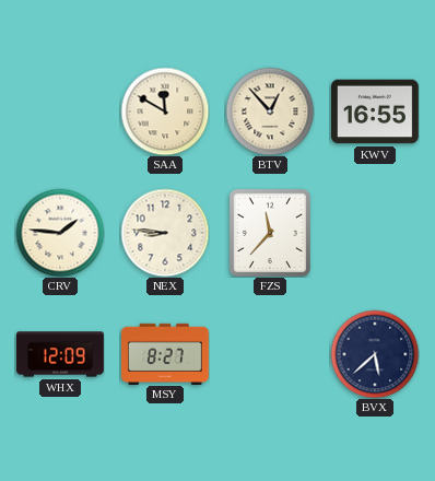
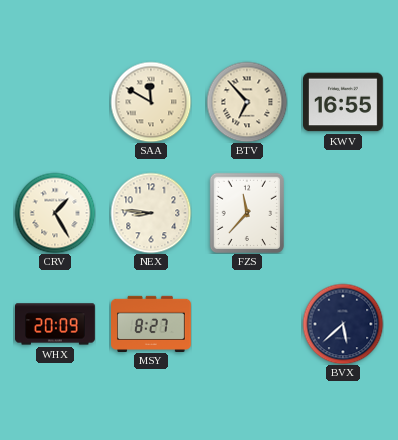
BTV: 12:53 -> 6:53 (247, 102)
CRV: 1:46 -> 1:25 (55, 213)
WHX: 12:09 -> 20:09 (56, 324)
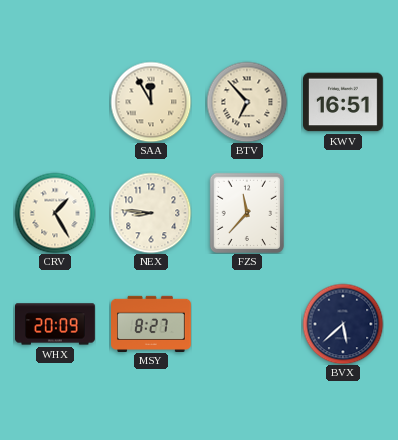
SAA: 11:50 -> 11:55 (151, 102)
KWV: 16:55 -> 16:51 (344, 102)
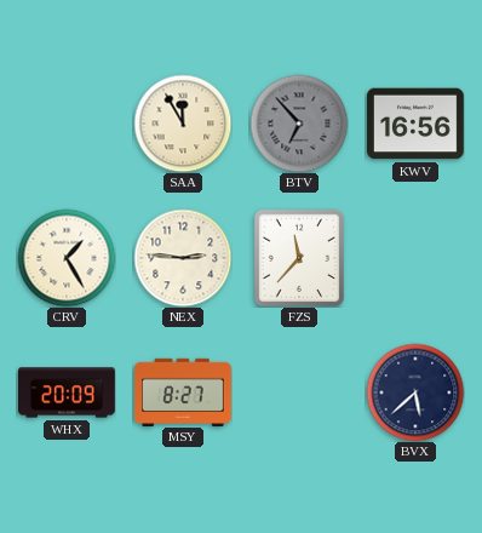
BTV dial: cream -> grey (299, 124)
KWV: 16:51 -> 16:56 (417, 124)
NEX: 8:46 -> 2:46 (183, 258)
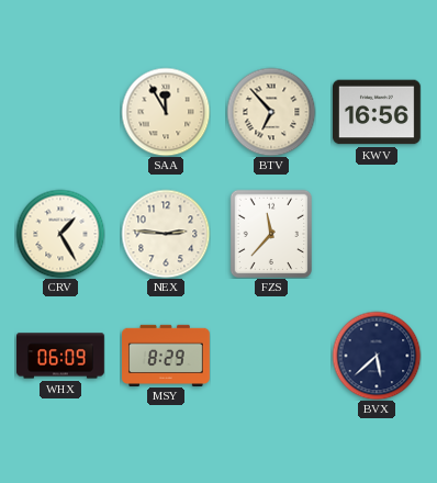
BTV dial: grey -> cream (271, 112)
WHX: 20:09 -> 06:09 (61, 356)
MSY: 8:27 -> 8:29 (167, 355)
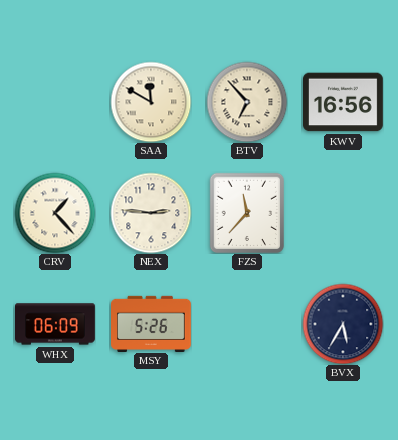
SAA: 11:55 -> 11:50 (151, 102)
CRV: 1:25 -> 1:23 (55, 213)
MSY: 8:29 -> 5:26 (152, 323)
BVX: 5:38 -> 5:35 (343, 324)
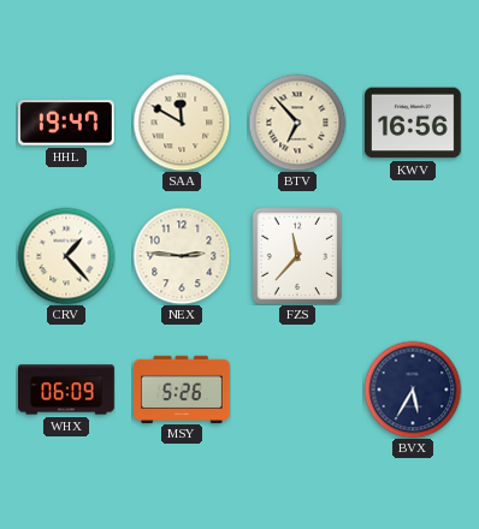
HHL: none -> 19:47 (66, 123)
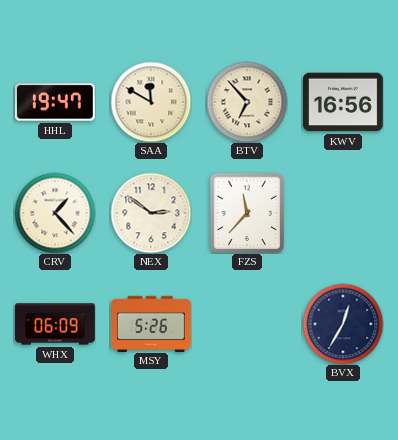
NEX: 2:46 -> 2:51 (151, 213)
BVX: 5:35 -> 12:35 (343, 324)
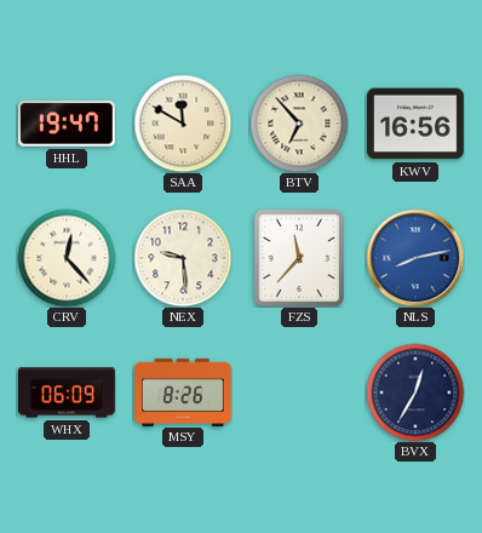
CRV: 1:23 -> 12:23 (67, 258)
NEX: 2:51 -> 9:29 (183, 258)
NLS: none -> 8:13 (415, 258)
MSY: 5:26 -> 8:26 (184, 391)
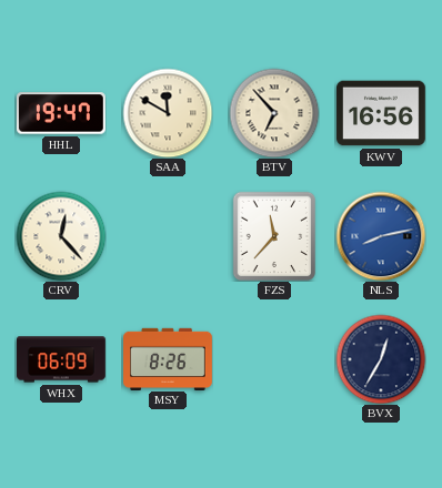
NEX: 9:29 -> none (183, 258)
